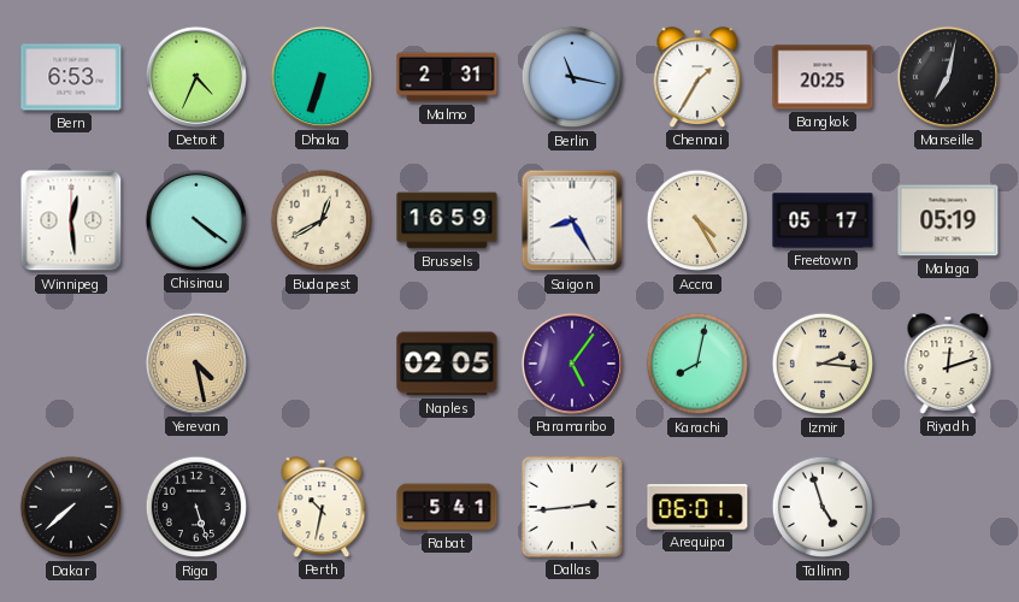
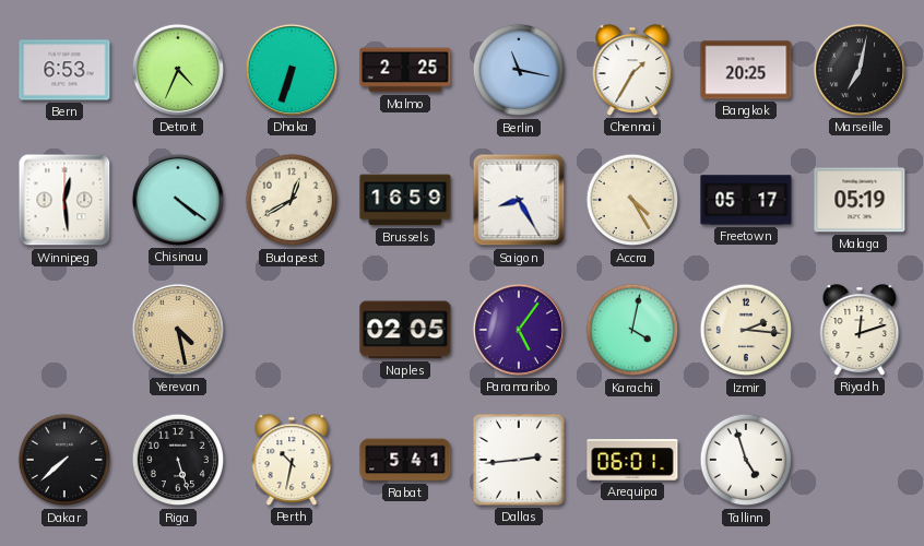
Malmo: 2:31 -> 2:25 (405, 70)
Karachi: 8:02 -> 4:02 (632, 330)
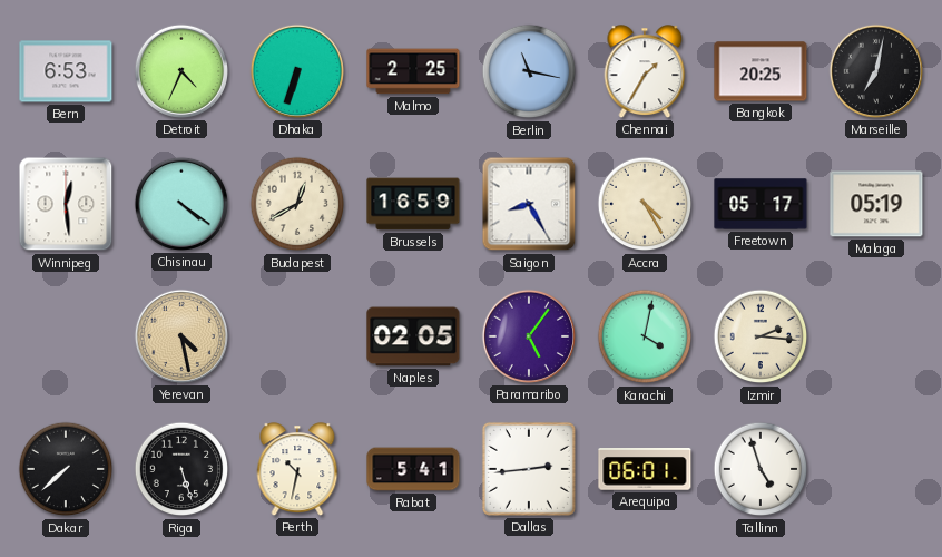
Riyadh: 12:12 -> none (860, 330)
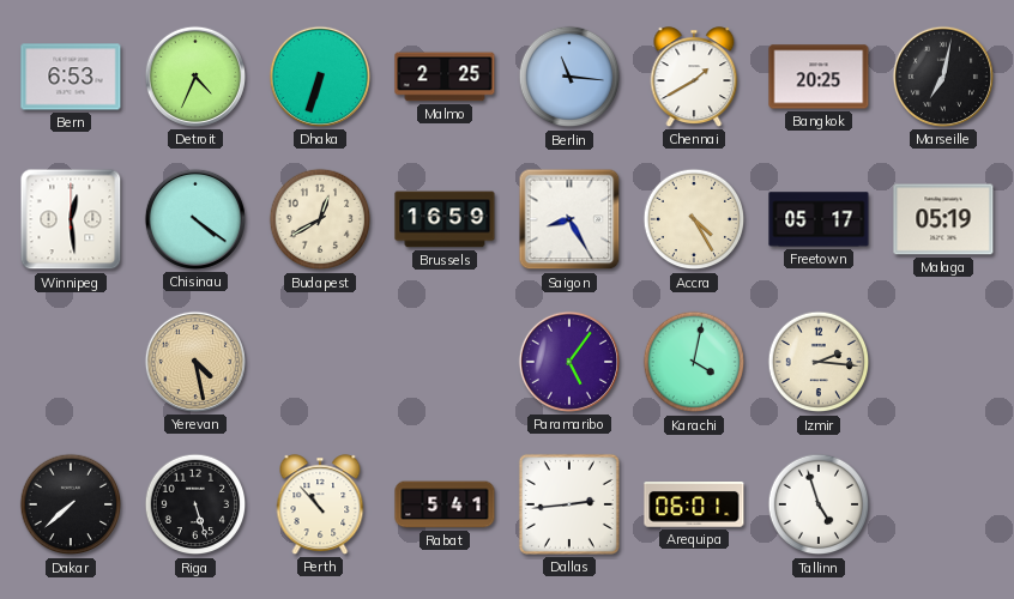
Berlin: 11:17 -> 11:16 (569, 77)
Chennai: 1:35 -> 1:40 (694, 77)
Naples: 02:05 -> none (413, 336)
Perth: 10:32 -> 10:53 (320, 504)
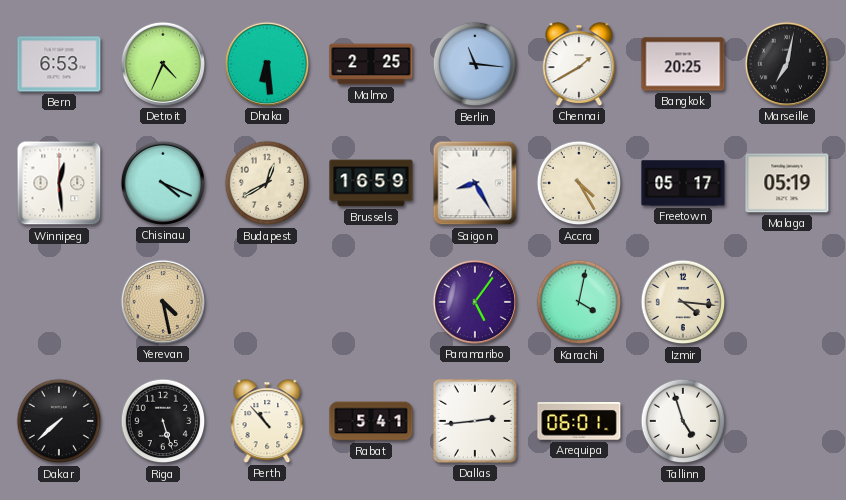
Dhaka: 6:33 -> 6:29 (267, 64)
Chisinau: 4:21 -> 4:19 (163, 183)
Izmir: 2:16 -> 4:16 (683, 302)
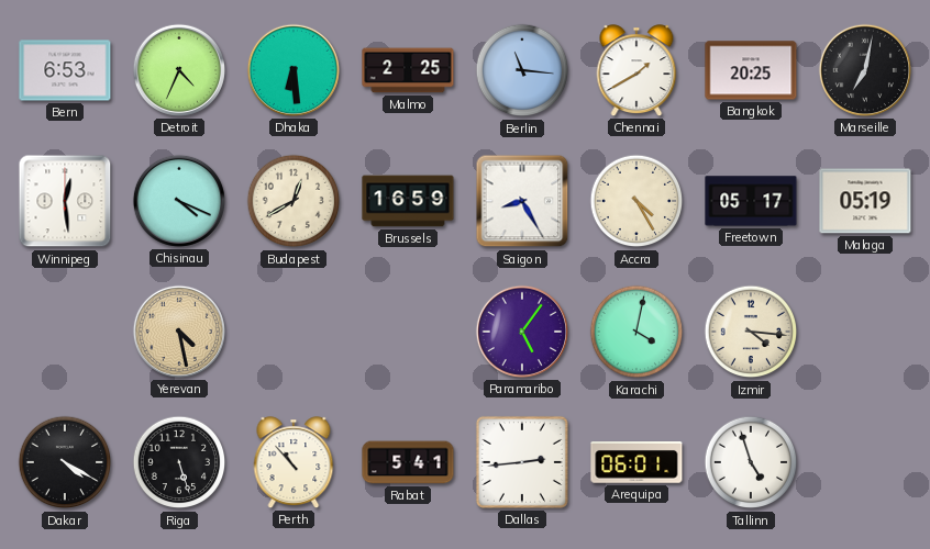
Dakar: 7:38 -> 4:20 (65, 462)
